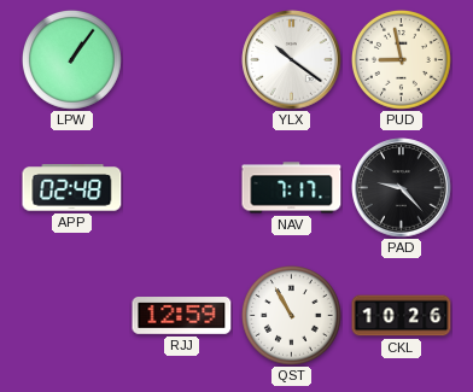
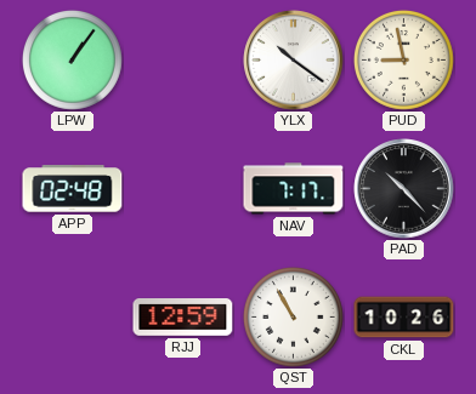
PAD: 9:23 -> 10:23 (404, 189)
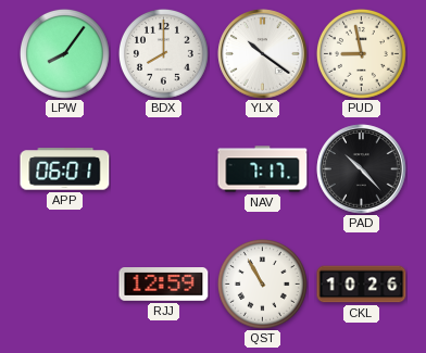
LPW: 1:06 -> 8:06 (64, 53)
BDX: none -> 8:00 (163, 53)
APP: 02:48 -> 06:01 (65, 169)
